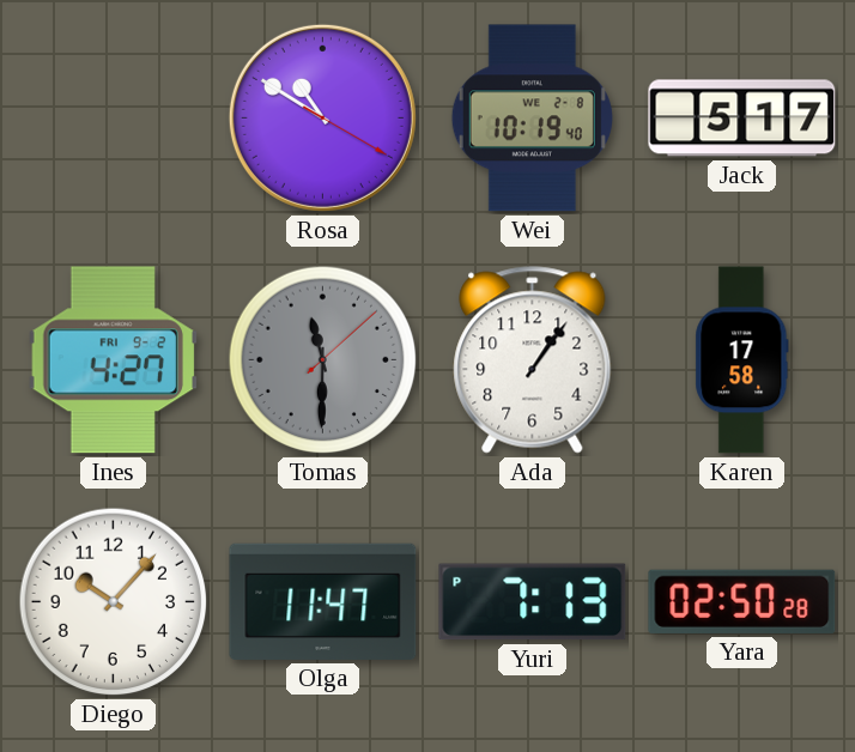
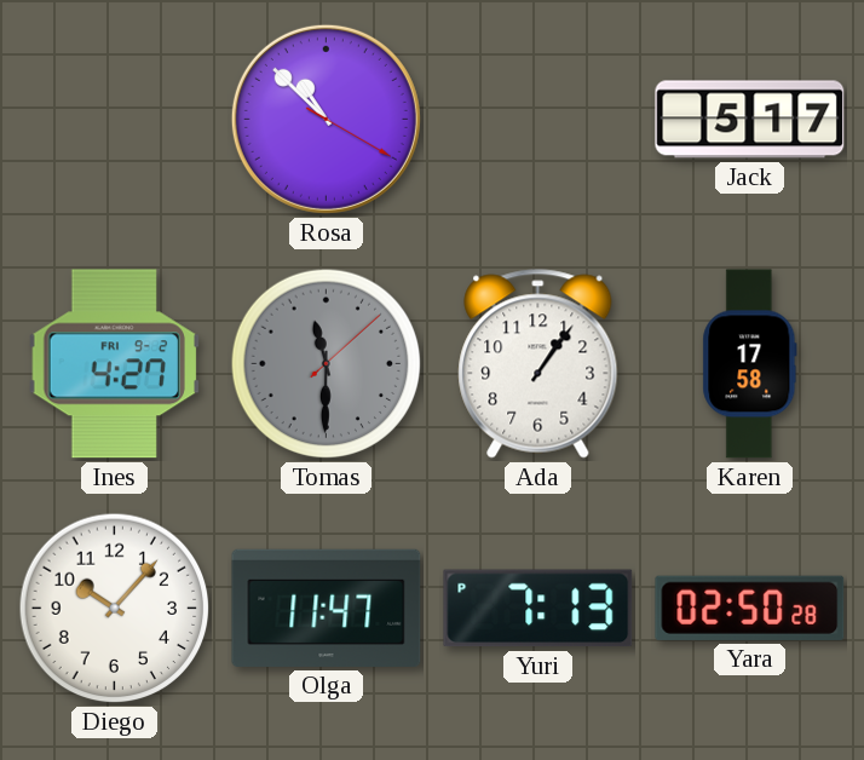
Rosa: 10:50 -> 10:52 (326, 119)
Wei: 10:19 -> none (532, 119)
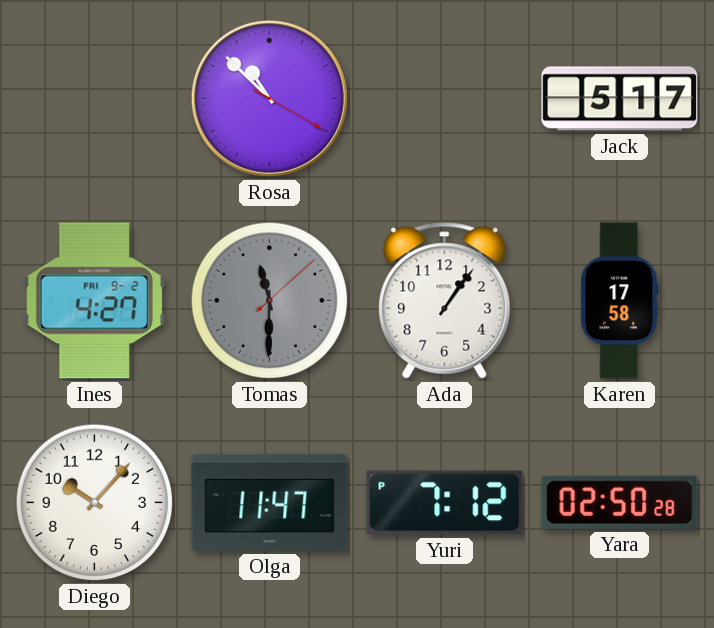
Yuri: 7:13 -> 7:12 (445, 503)
